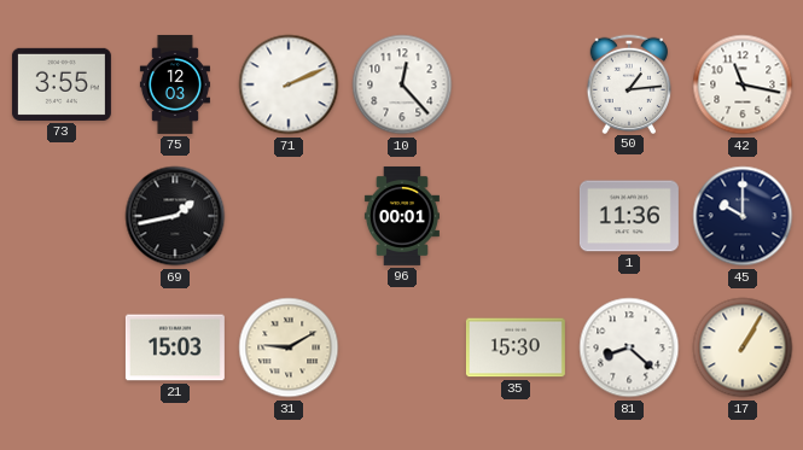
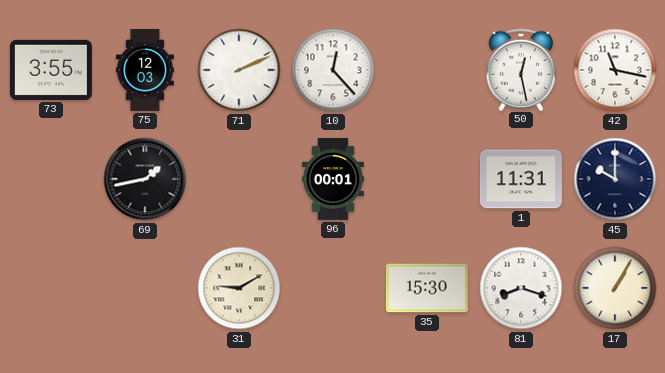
50: 1:14 -> 12:28 (521, 69)
1: 11:36 -> 11:31 (521, 179)
21: 15:03 -> none (175, 347)
81: 8:22 -> 8:18 (521, 288)
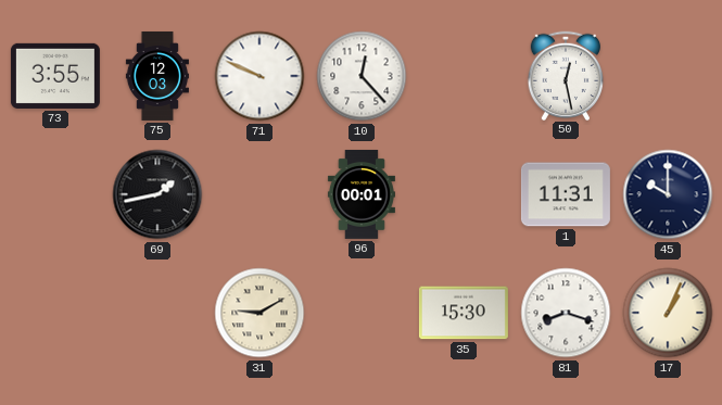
71: 2:11 -> 9:49 (259, 76)
42: 11:17 -> none (615, 70)
17: 1:05 -> 1:04 (668, 313)
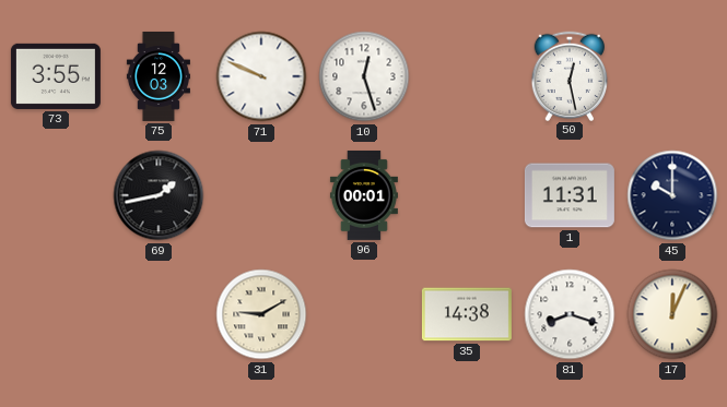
10: 12:23 -> 12:27 (364, 76)
35: 15:30 -> 14:38 (467, 314)
17: 1:04 -> 12:04 (672, 314)
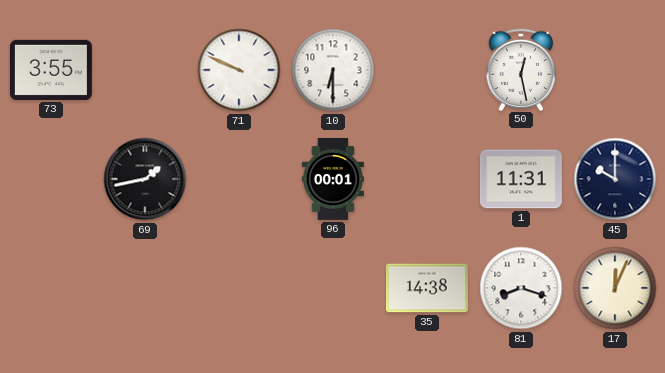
75: 12:03 -> none (159, 76)
10: 12:27 -> 6:30 (333, 70)
31: 9:10 -> none (261, 314)
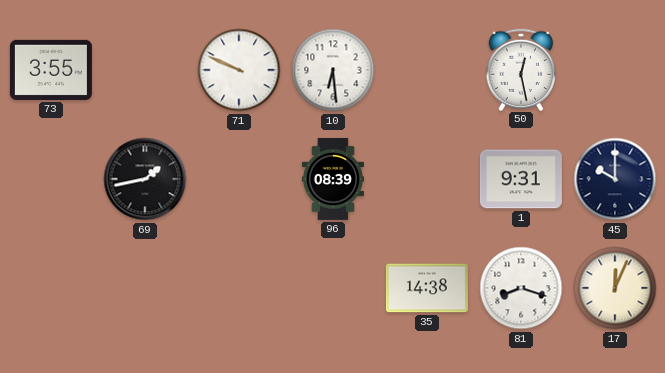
10: 6:30 -> 6:29 (333, 70)
96: 00:01 -> 08:39 (333, 179)
1: 11:31 -> 9:31 (521, 179)
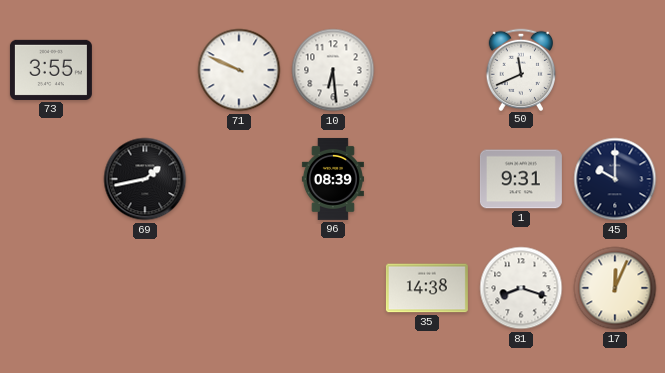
50: 12:28 -> 11:41 (521, 69)
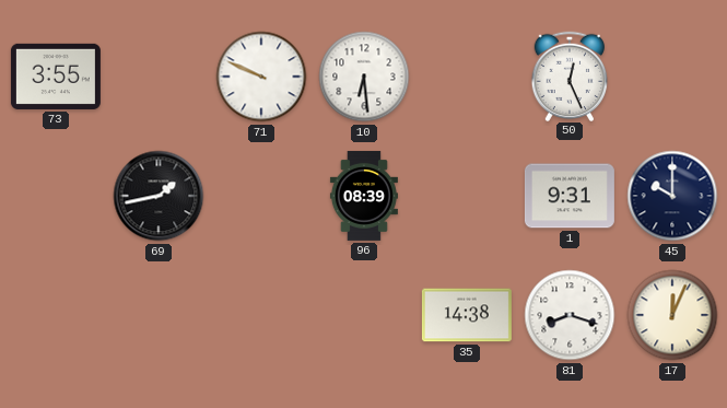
50: 11:41 -> 12:26 (570, 75)
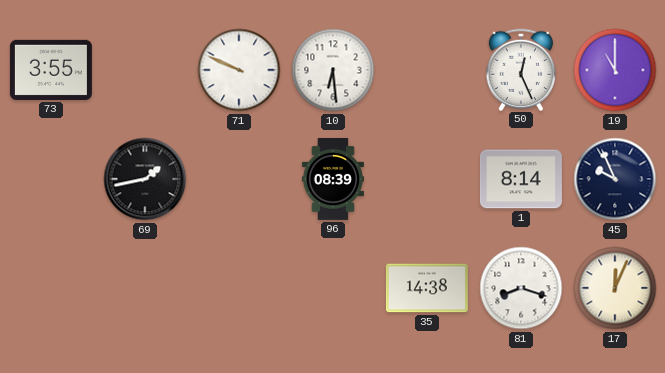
19: none -> 11:00 (615, 70)
1: 9:31 -> 8:14 (521, 179)
45: 10:00 -> 9:56 (615, 179)
